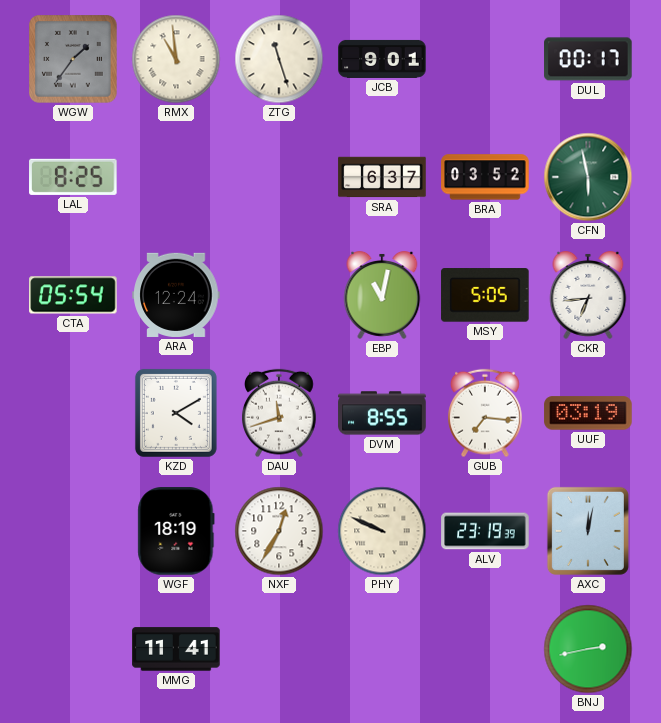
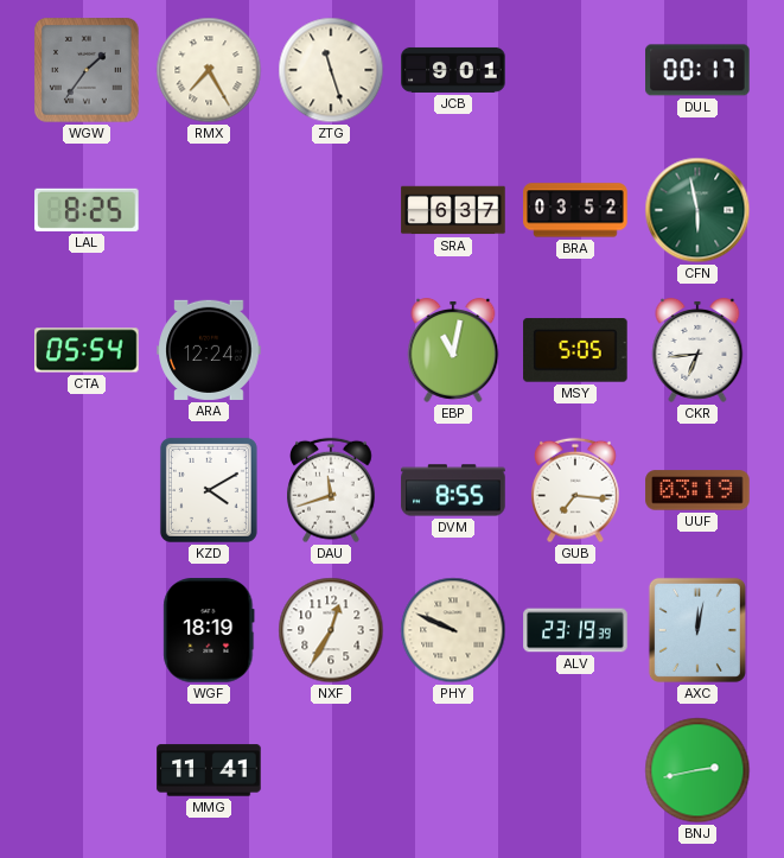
RMX: 10:59 -> 7:25 (209, 70)
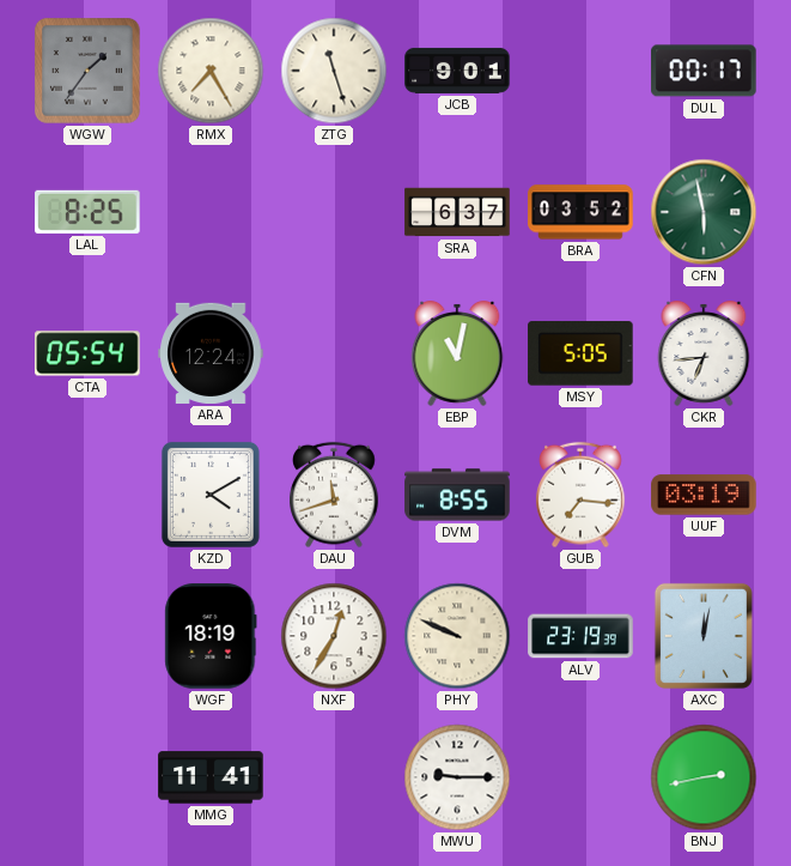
MWU: none -> 9:15 (457, 777)
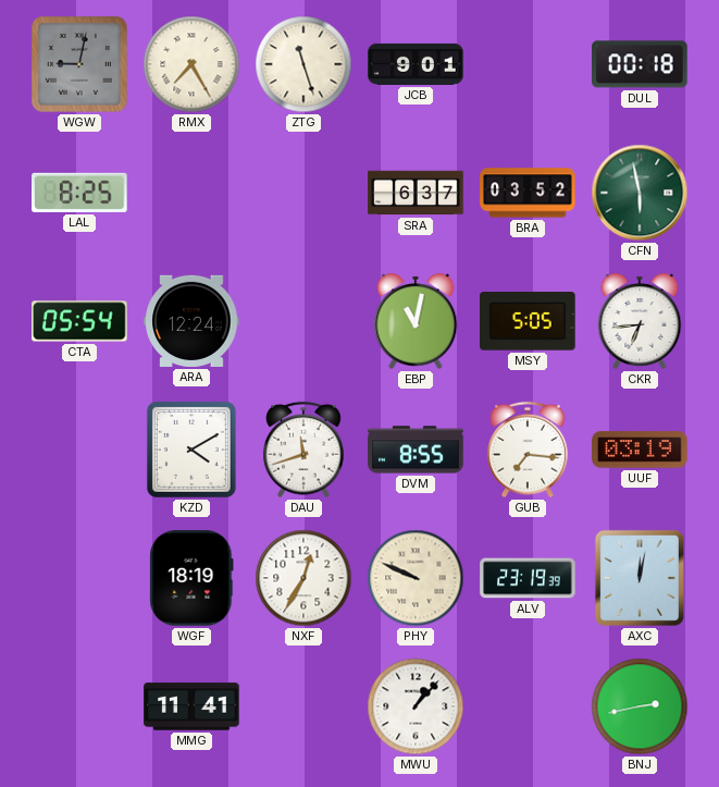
WGW: 1:36 -> 9:02 (80, 65)
DUL: 00:17 -> 00:18 (640, 64)
MWU: 9:15 -> 1:07 (416, 706)
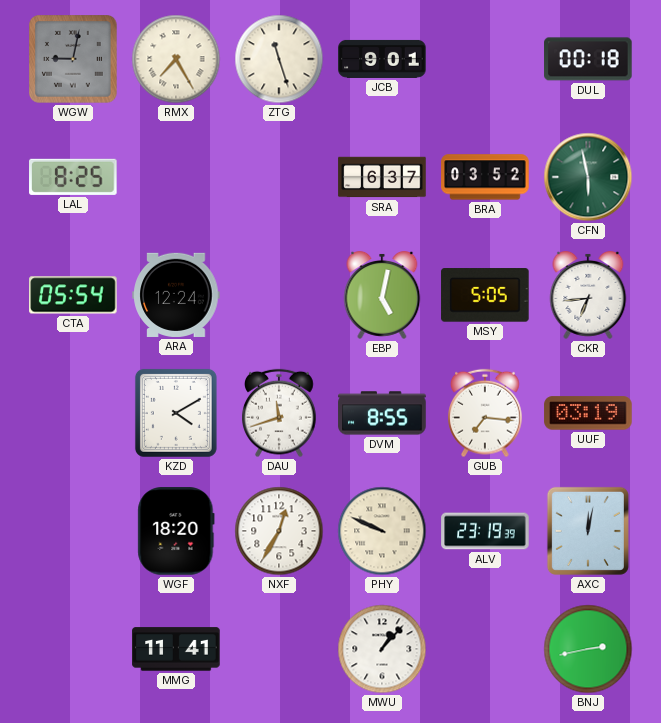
EBP: 11:02 -> 5:02 (382, 296)
WGF: 18:19 -> 18:20 (176, 531)
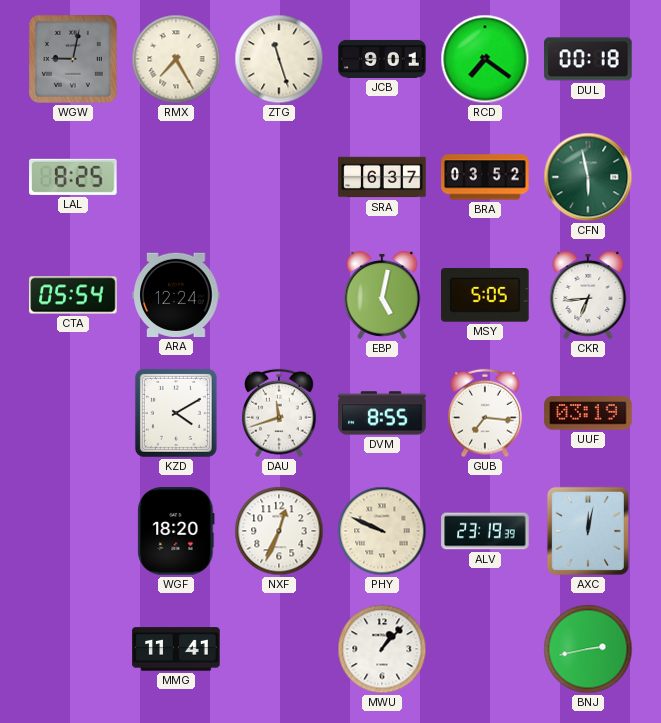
RCD: none -> 7:21 (485, 59)
NXF: 12:35 -> 12:34 (279, 531)
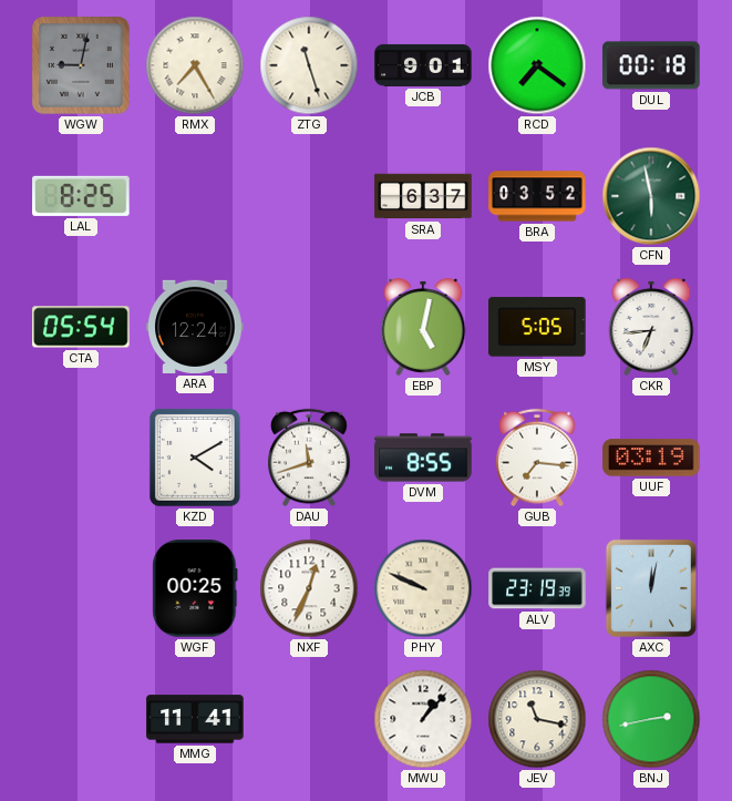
WGF: 18:20 -> 00:25 (195, 588)
JEV: none -> 11:17 (537, 719)
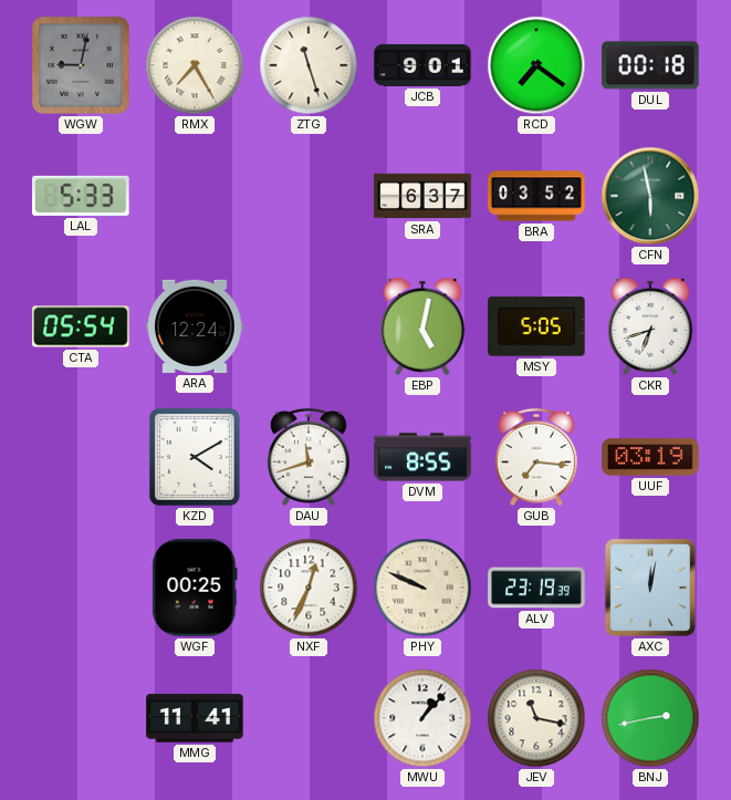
LAL: 8:25 -> 5:33 (81, 196)
CKR: 6:44 -> 6:42 (650, 328)
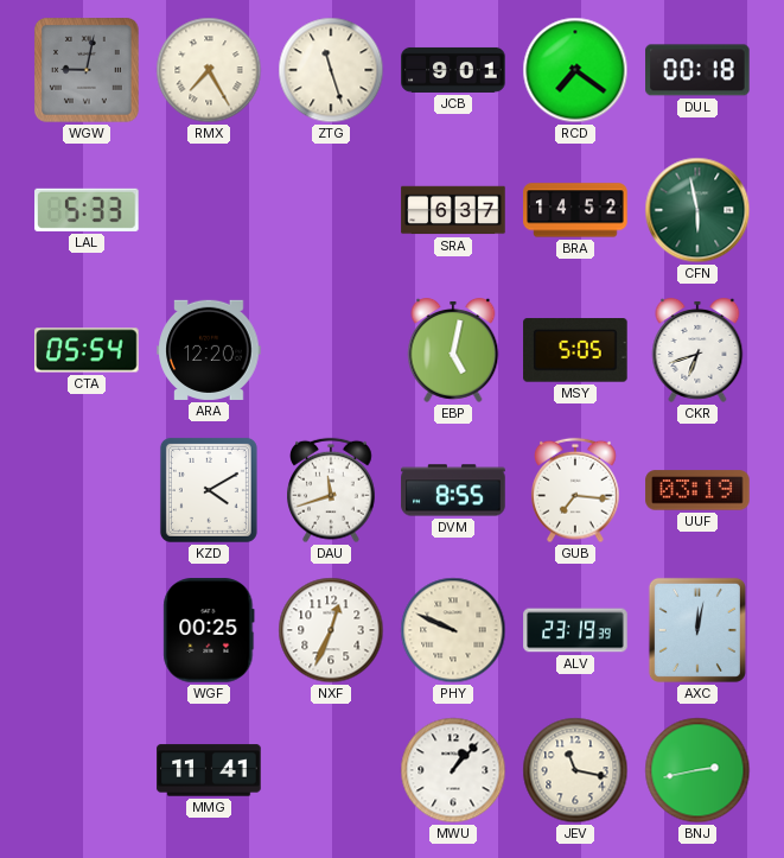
BRA: 03:52 -> 14:52 (575, 210)
ARA: 12:24 -> 12:20 (209, 350)
